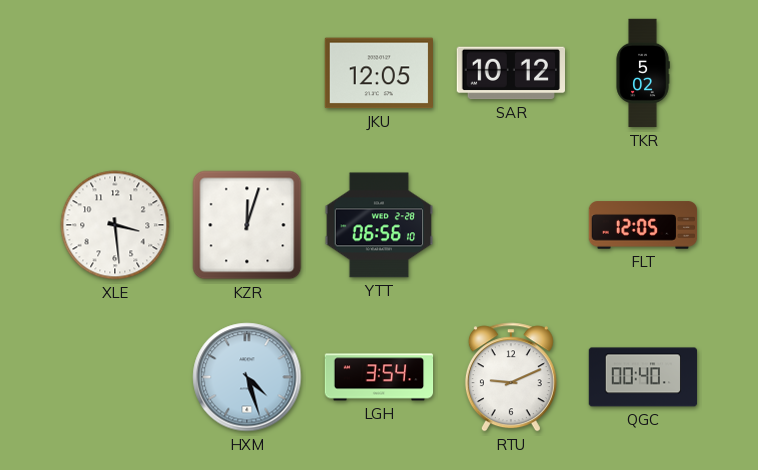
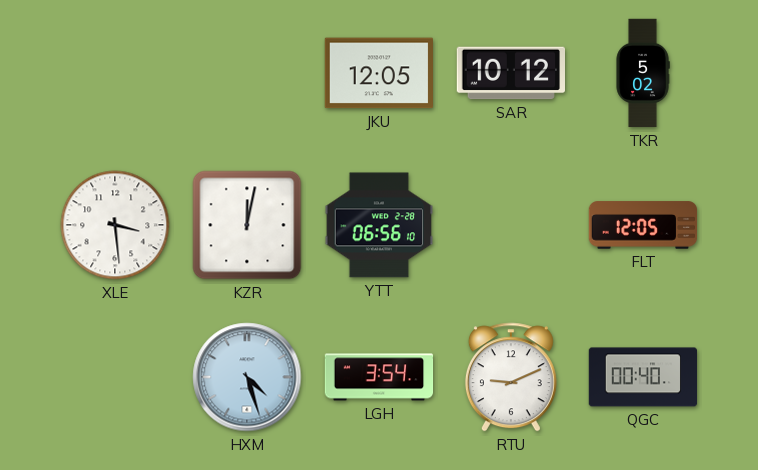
KZR: 12:03 -> 12:02 (247, 225)
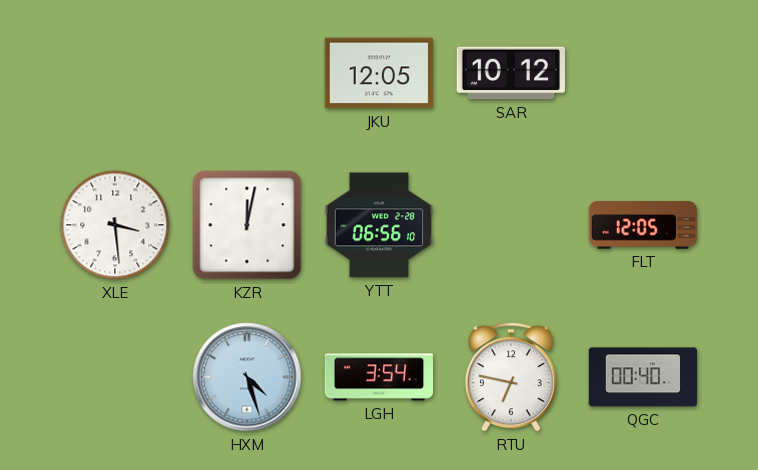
TKR: 5:02 -> none (643, 73)
RTU: 9:11 -> 6:47 (511, 377)
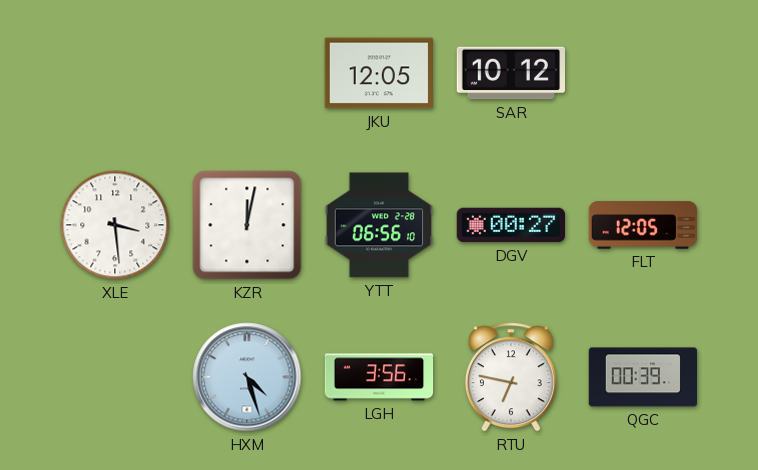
DGV: none -> 00:27 (511, 225)
LGH: 3:54 -> 3:56 (379, 377)
QGC: 00:40 -> 00:39 (643, 377)
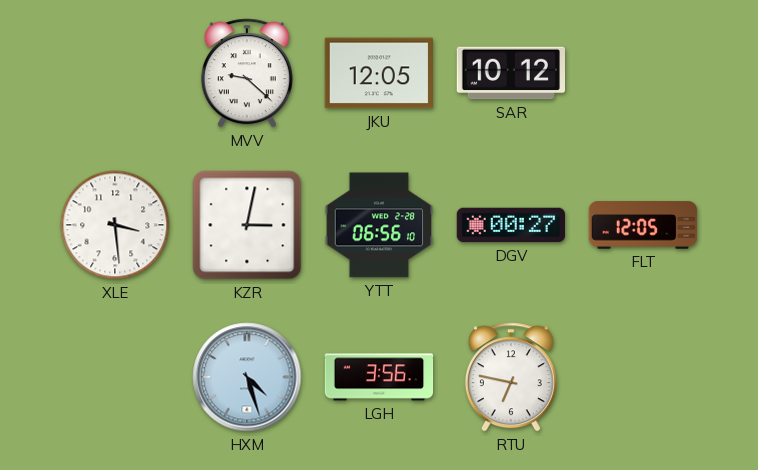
MVV: none -> 9:22 (247, 73)
KZR: 12:02 -> 3:02 (247, 225)
QGC: 00:39 -> none (643, 377)
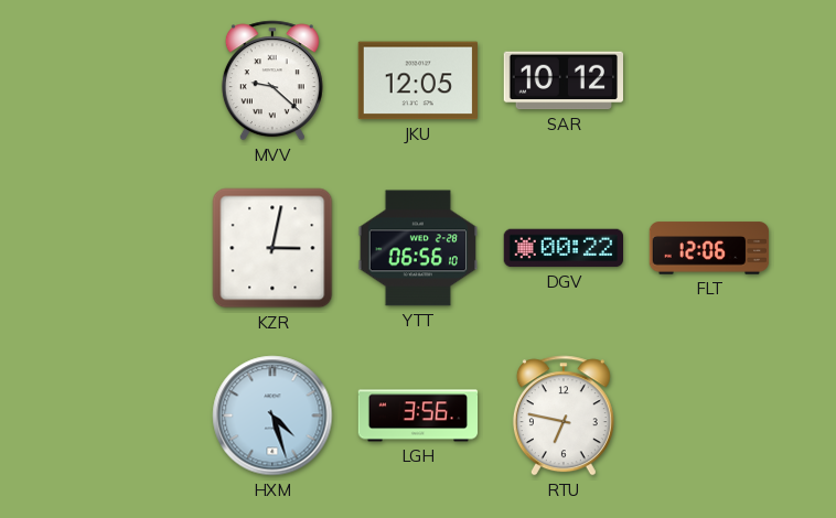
XLE: 3:29 -> none (115, 225)
DGV: 00:27 -> 00:22 (564, 248)
FLT: 12:05 -> 12:06 (709, 248)
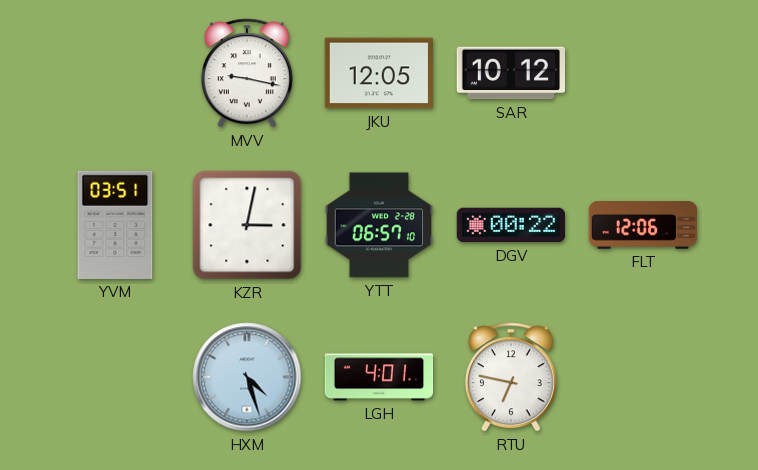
MVV: 9:22 -> 9:17 (247, 73)
YVM: none -> 03:51 (115, 225)
YTT: 06:56 -> 06:57 (378, 225)
LGH: 3:56 -> 4:01 (379, 377)
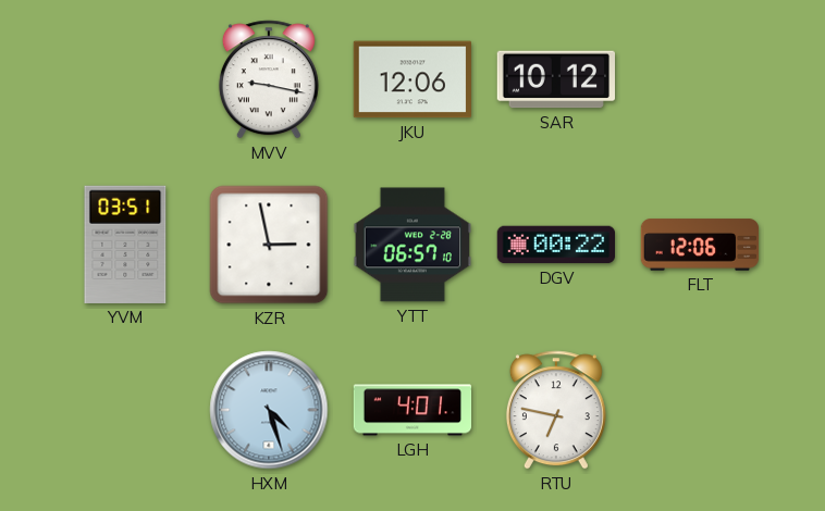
JKU: 12:05 -> 12:06 (411, 79)
KZR: 3:02 -> 2:58 (269, 245)
